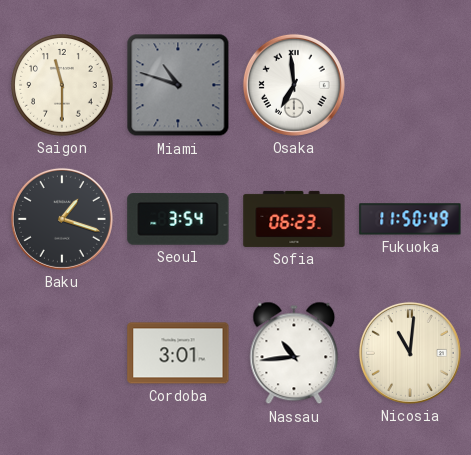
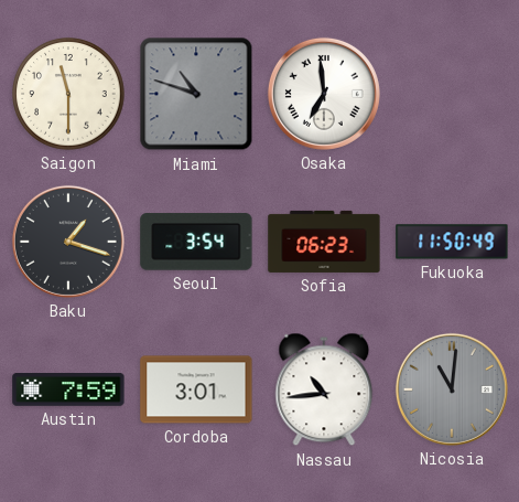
Austin: none -> 7:59 (68, 391)
Nicosia dial: cream -> grey (452, 389)
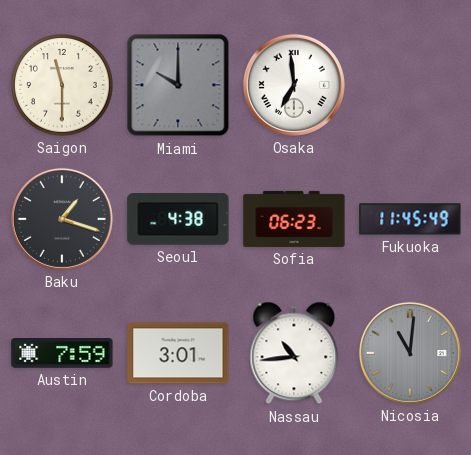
Miami: 10:48 -> 10:00 (178, 85)
Seoul: 3:54 -> 4:38 (178, 219)
Fukuoka: 11:50 -> 11:45 (410, 219)
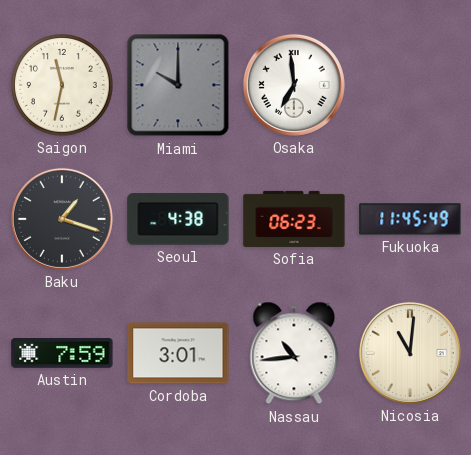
Saigon: 11:30 -> 11:32 (62, 85)
Nicosia dial: grey -> cream (410, 353)
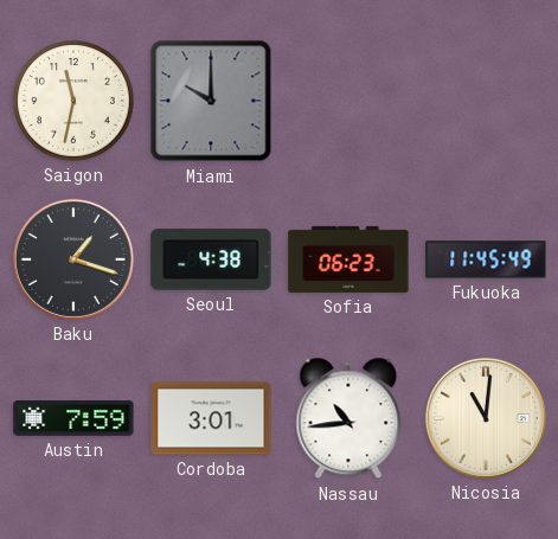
Osaka: 6:59 -> none (294, 85)
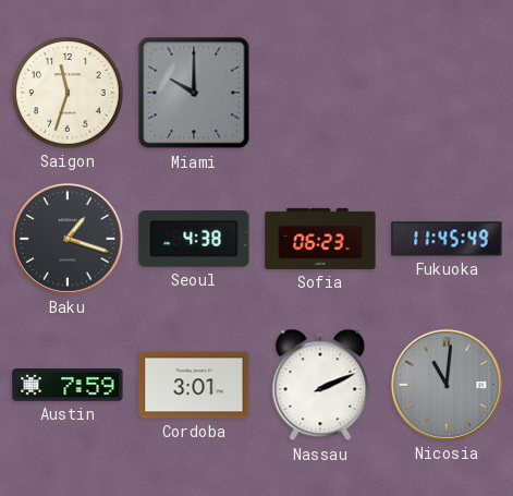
Saigon: 11:32 -> 11:33 (68, 93)
Nassau: 10:44 -> 2:11 (320, 385)
Nicosia dial: cream -> grey (447, 385)
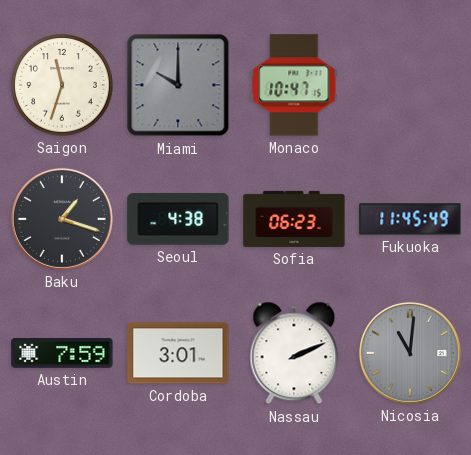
Monaco: none -> 10:47 (294, 85)
